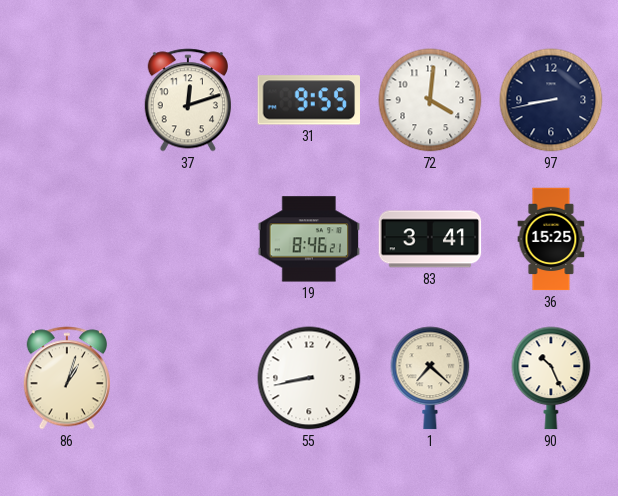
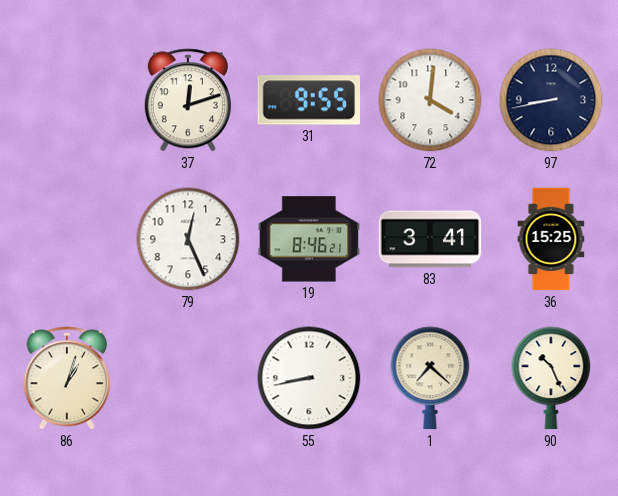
79: none -> 12:26 (188, 239)
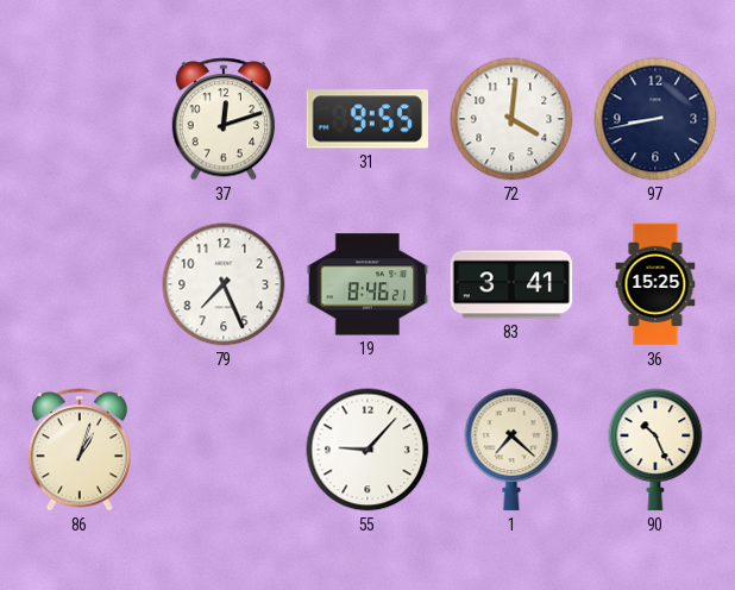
79: 12:26 -> 7:26 (224, 284)
55: 8:43 -> 9:07 (367, 450)
